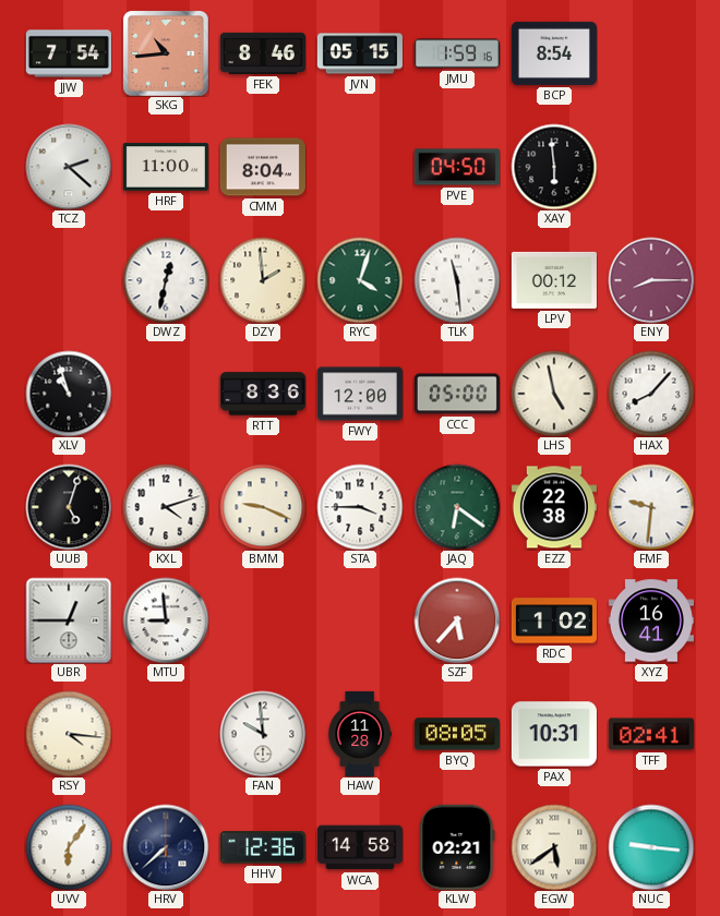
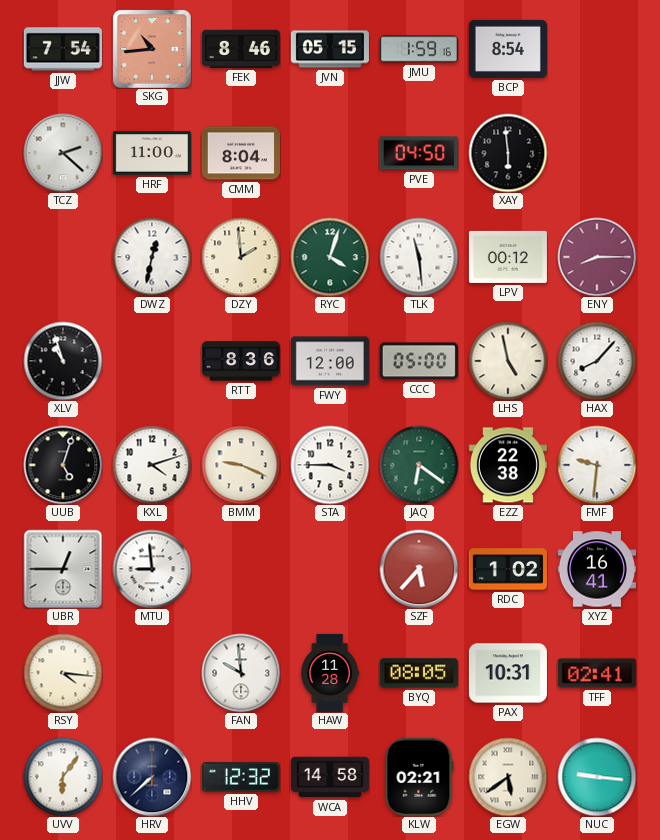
HHV: 12:36 -> 12:32 (241, 777)
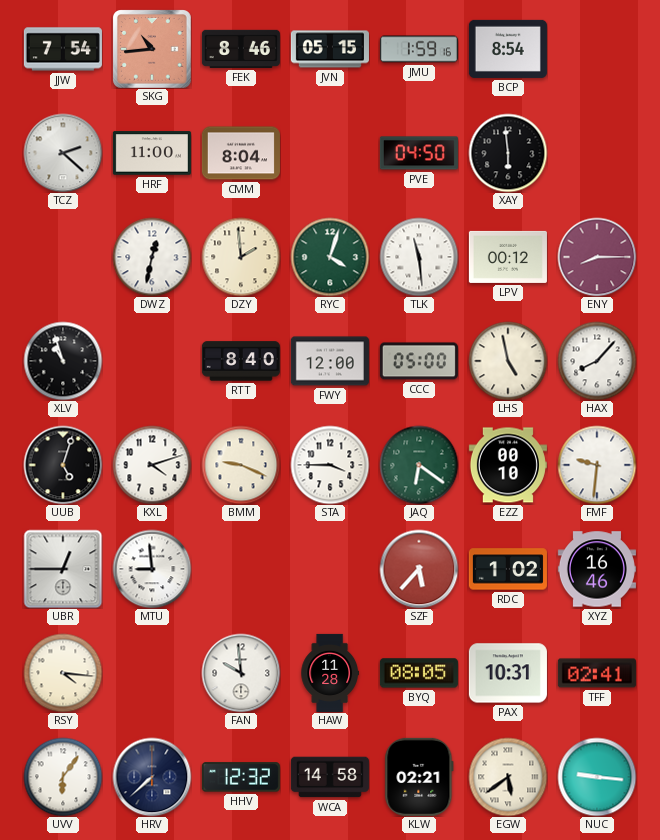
RTT: 8:36 -> 8:40 (241, 361)
EZZ: 22:38 -> 00:10 (508, 465)
XYZ: 16:41 -> 16:46 (597, 569)
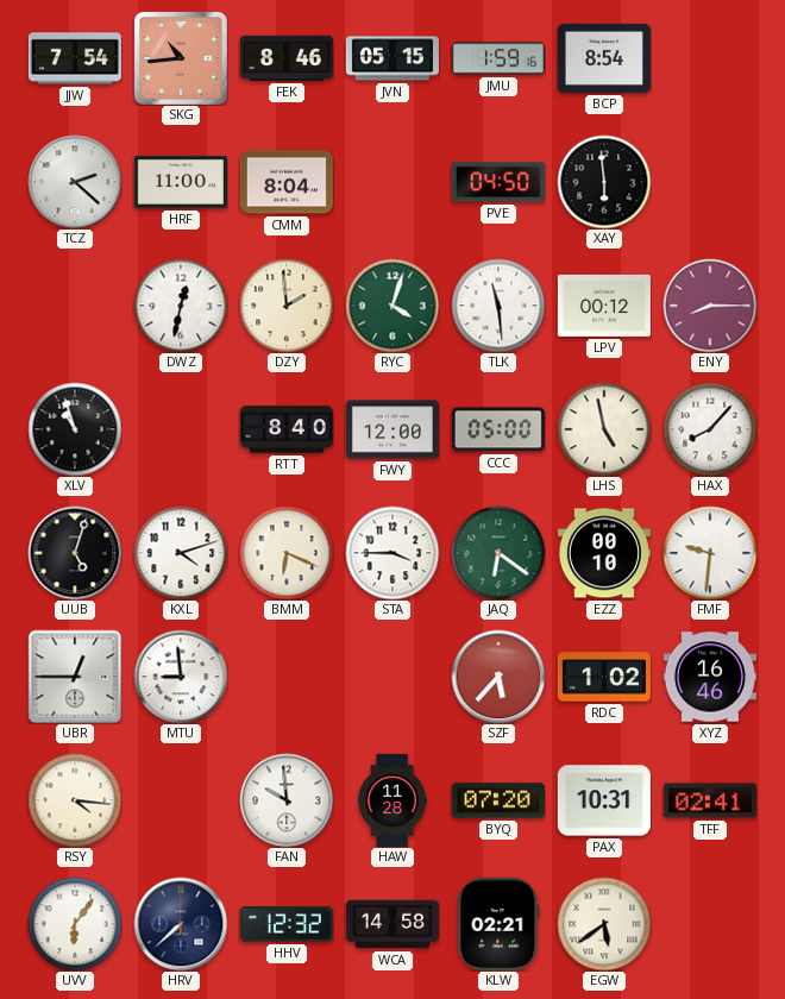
BMM: 9:19 -> 6:19 (287, 553)
BYQ: 08:05 -> 07:20 (498, 800)
NUC: 9:16 -> none (597, 777)
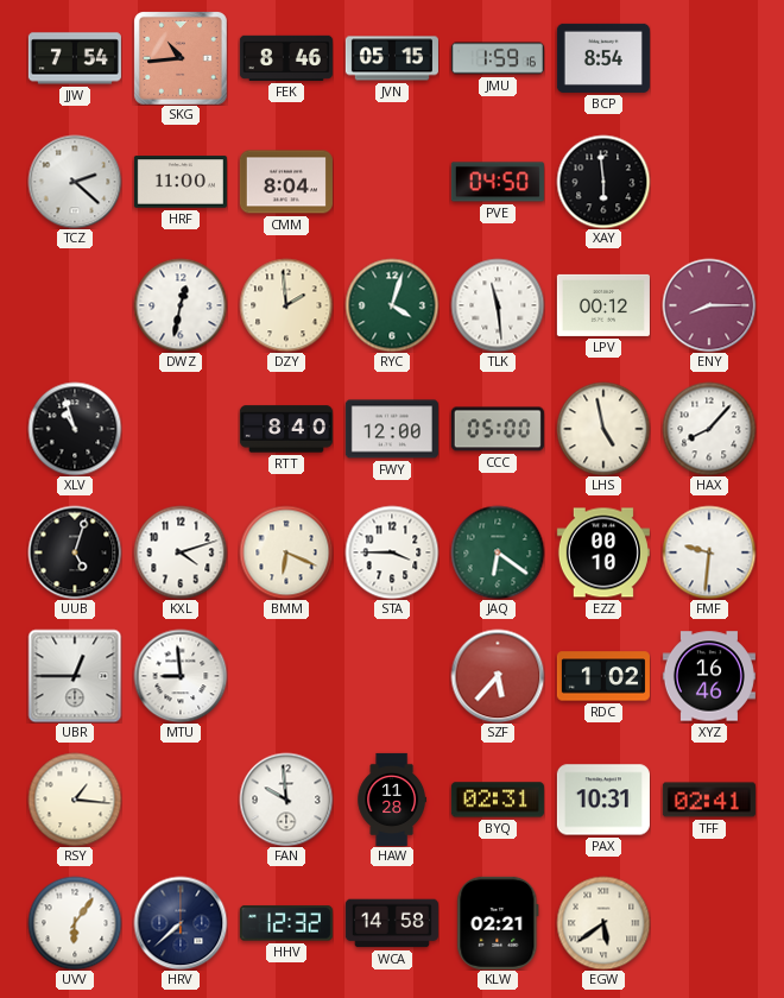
RSY: 4:16 -> 1:16 (75, 800)
BYQ: 07:20 -> 02:31 (498, 800)
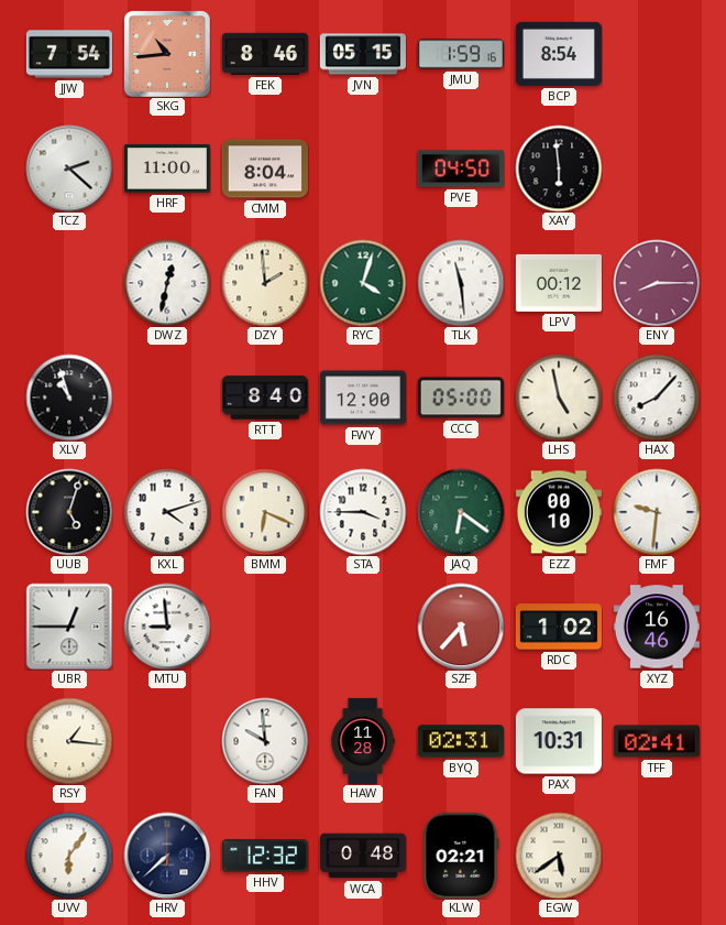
WCA: 14:58 -> 0:48 (363, 856)
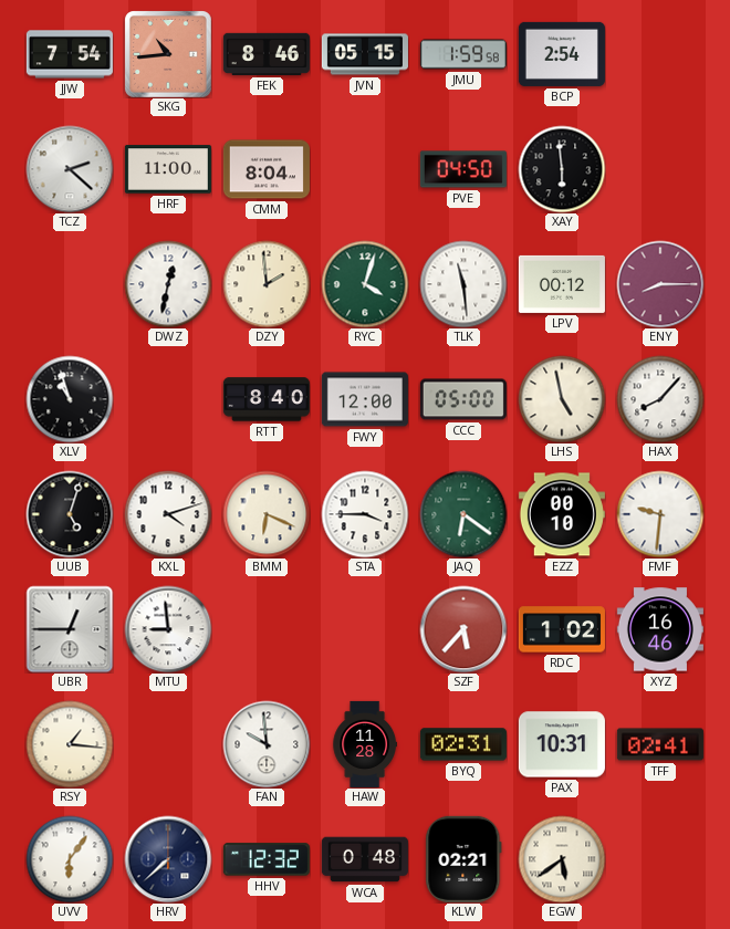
JMU: 1:59:16 -> 1:59:58 (463, 54)
BCP: 8:54 -> 2:54 (562, 54)
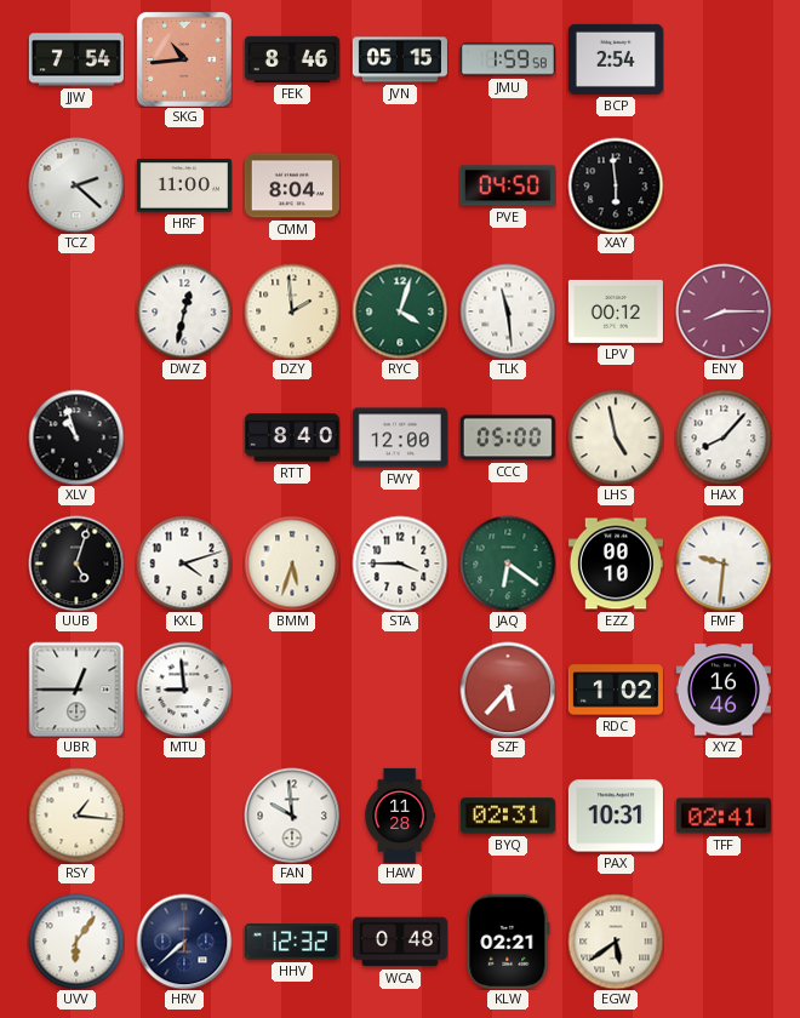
BMM: 6:19 -> 5:33 (292, 564)
